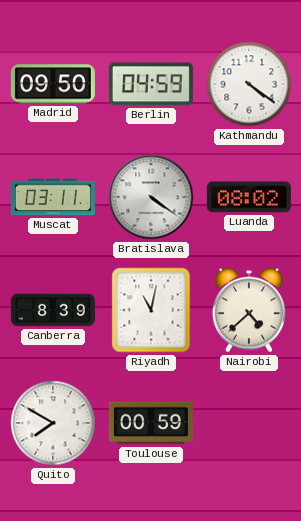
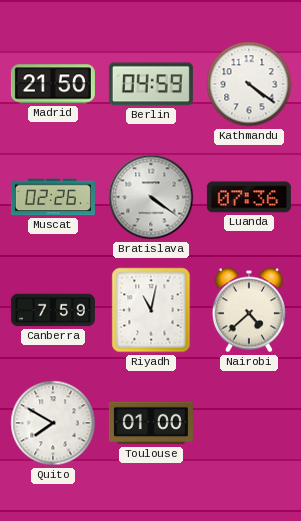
Madrid: 09:50 -> 21:50 (53, 84)
Muscat: 03:11 -> 02:26 (53, 197)
Luanda: 08:02 -> 07:36 (249, 197)
Canberra: 8:39 -> 7:59 (53, 310)
Toulouse: 00:59 -> 01:00 (151, 423)
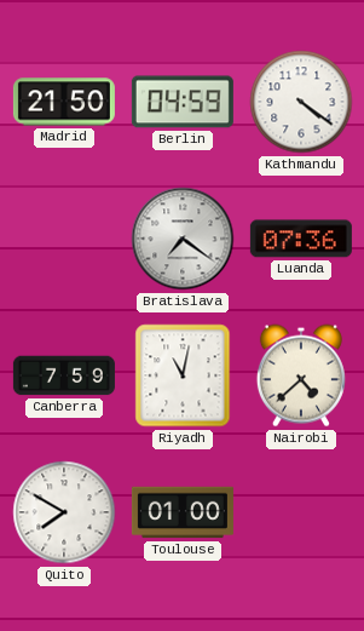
Muscat: 02:26 -> none (53, 197)
Bratislava: 4:21 -> 7:21 (183, 239)
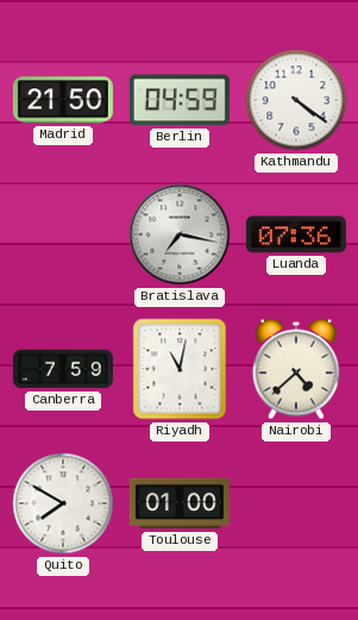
Bratislava: 7:21 -> 7:17 (180, 234)
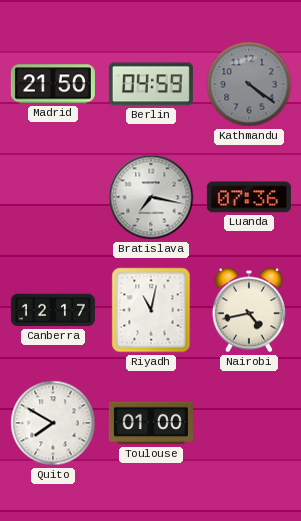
Kathmandu dial: white -> grey (249, 84)
Canberra: 7:59 -> 12:17 (53, 310)
Nairobi: 4:38 -> 4:43 (249, 310)
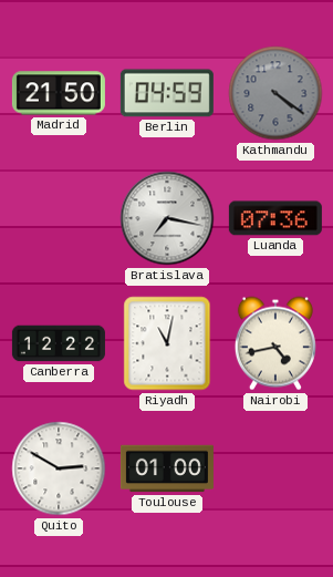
Canberra: 12:17 -> 12:22 (59, 343)
Quito: 7:50 -> 2:50 (59, 468)
